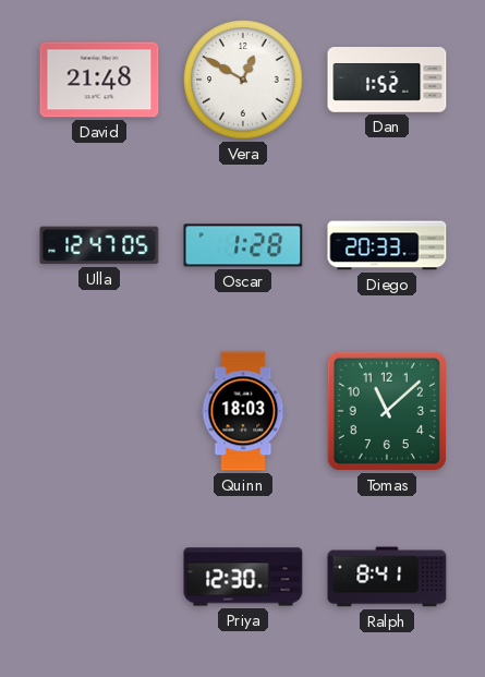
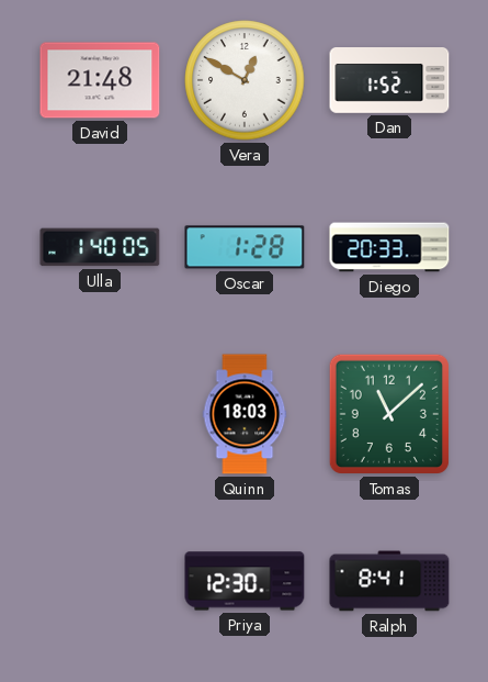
Ulla: 12:47 -> 1:40 (100, 247)
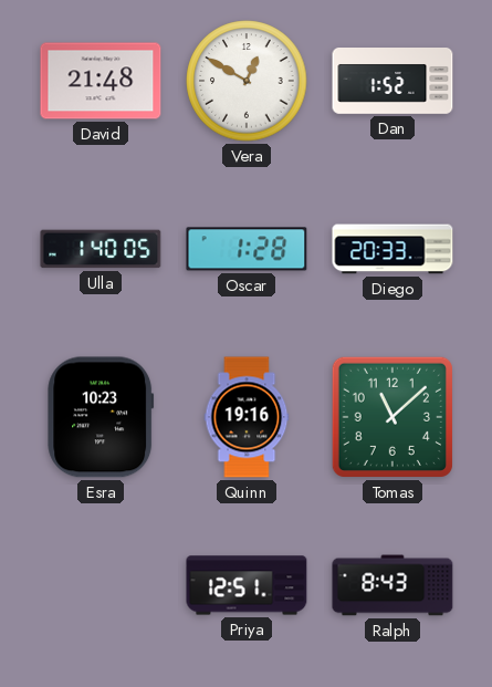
Esra: none -> 10:23 (101, 417)
Quinn: 18:03 -> 19:16 (247, 417)
Priya: 12:30 -> 12:51 (247, 585)
Ralph: 8:41 -> 8:43 (392, 585)
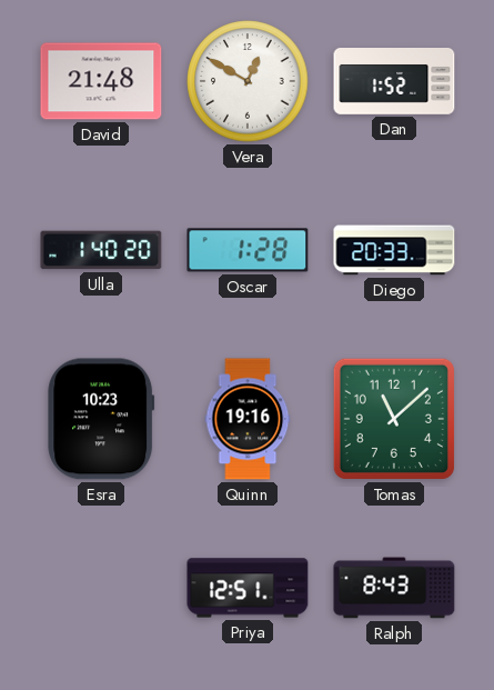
Ulla: 1:40:05 -> 1:40:20 (101, 250)
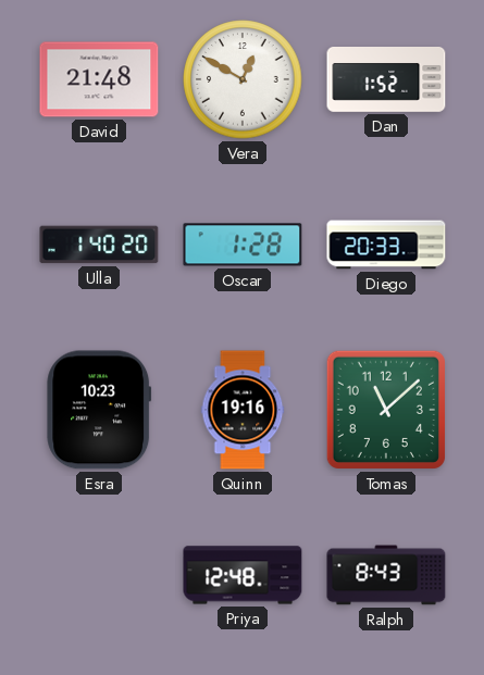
Priya: 12:51 -> 12:48 (243, 575)
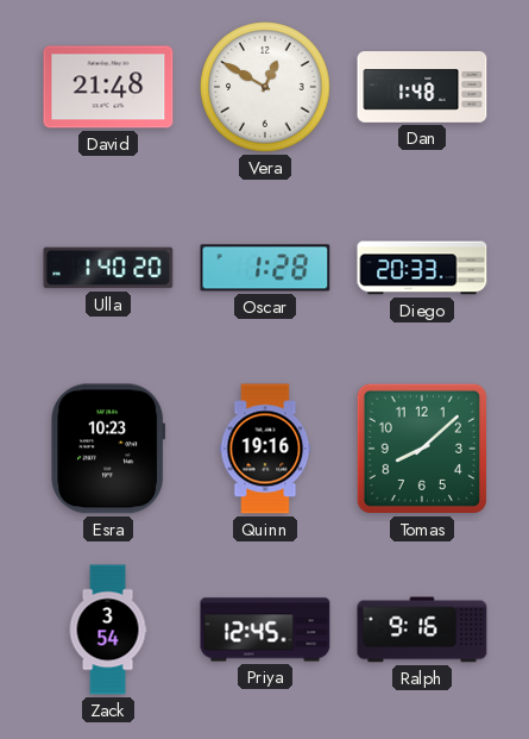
Dan: 1:52 -> 1:48 (422, 87)
Tomas: 11:08 -> 8:08 (422, 449)
Zack: none -> 3:54 (108, 630)
Priya: 12:48 -> 12:45 (265, 630)
Ralph: 8:43 -> 9:16 (422, 630)
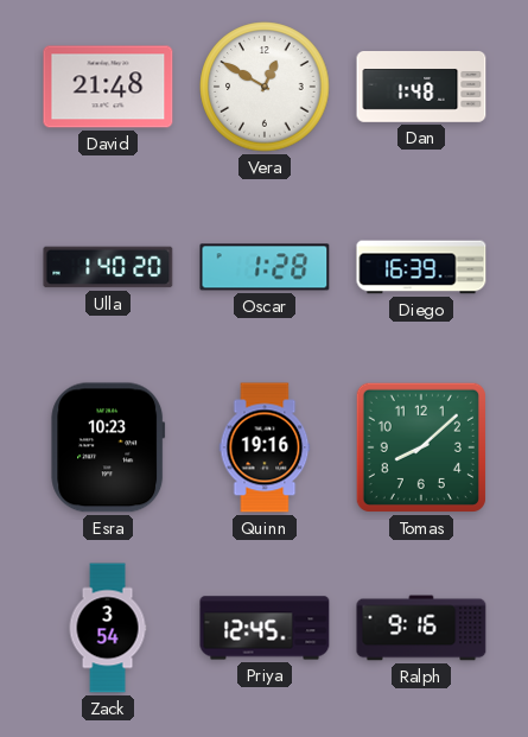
Diego: 20:33 -> 16:39 (421, 267)
